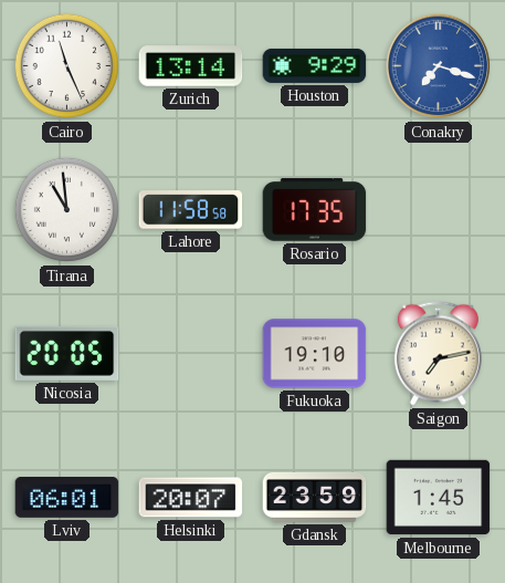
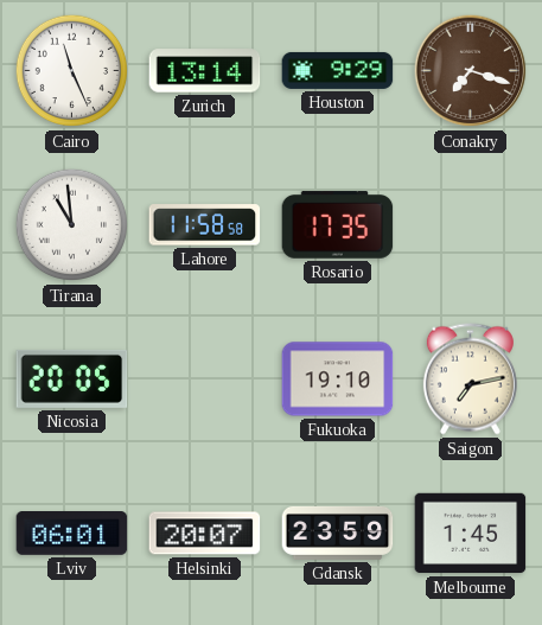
Conakry dial: blue -> brown (471, 71)
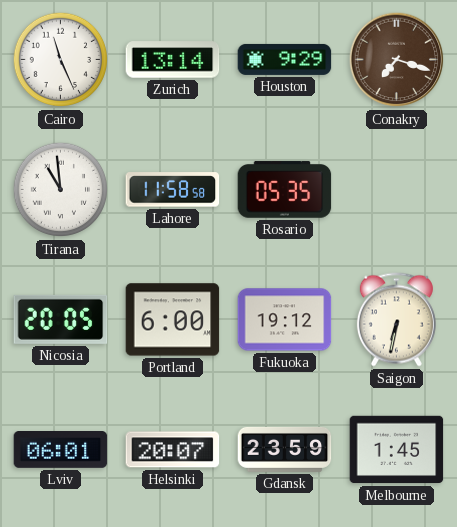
Rosario: 17:35 -> 05:35 (285, 190)
Portland: none -> 6:00 (173, 320)
Fukuoka: 19:10 -> 19:12 (285, 320)
Saigon: 7:13 -> 6:32 (396, 320)
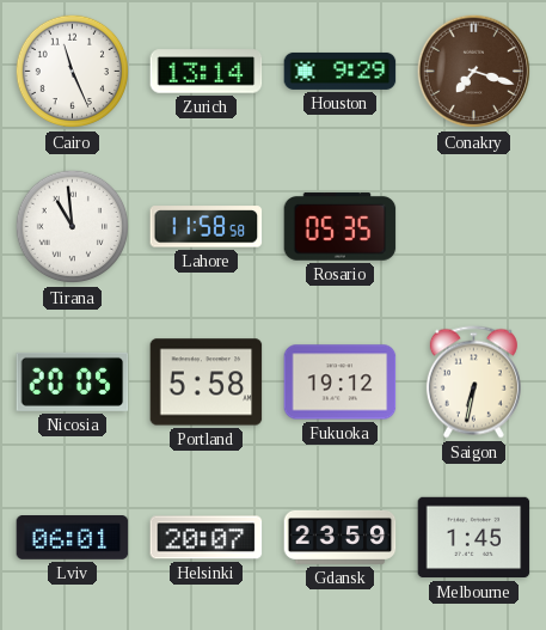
Portland: 6:00 -> 5:58 (207, 383)
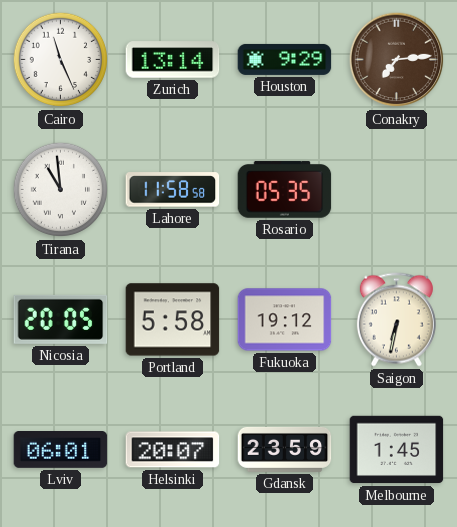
Conakry: 7:18 -> 7:14 (397, 60)
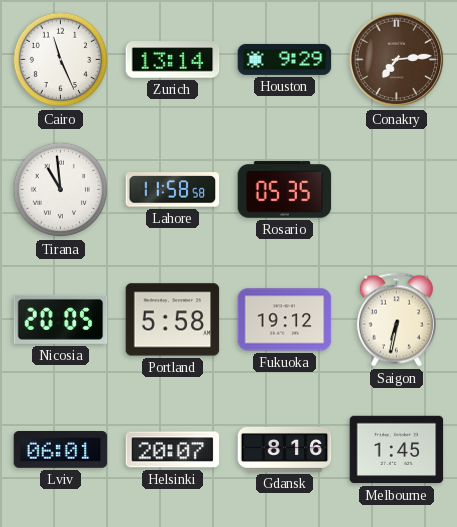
Gdansk: 23:59 -> 8:16 (285, 449)
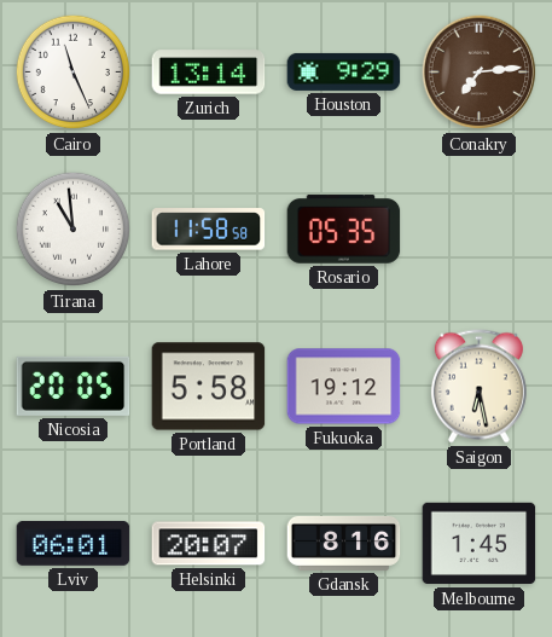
Saigon: 6:32 -> 6:28 (478, 387)
